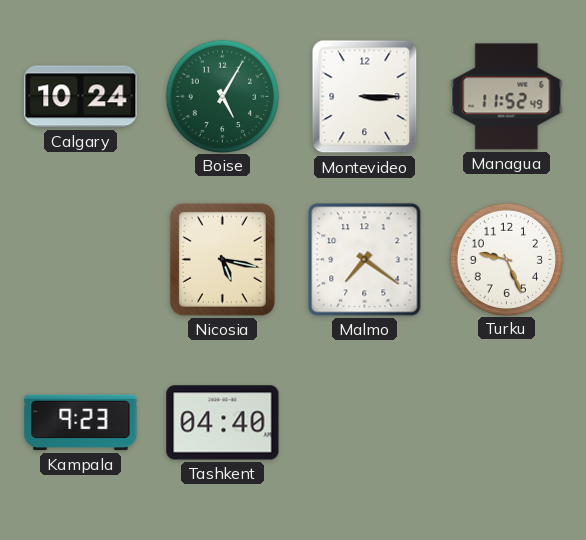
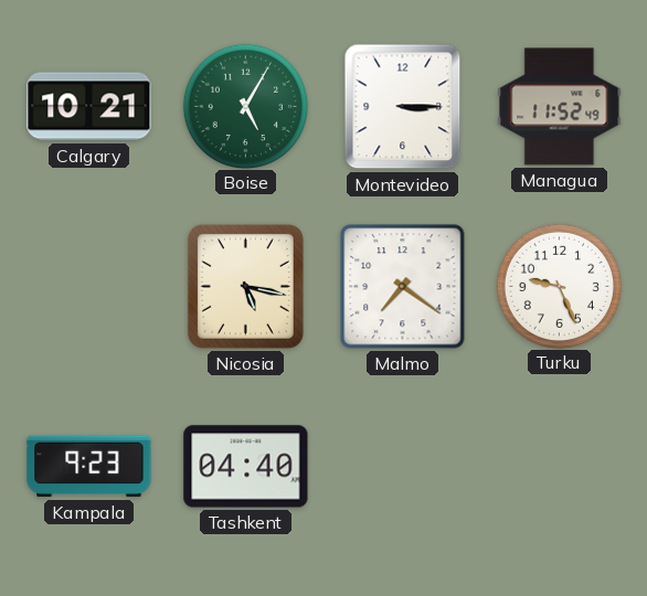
Calgary: 10:24 -> 10:21 (89, 107)
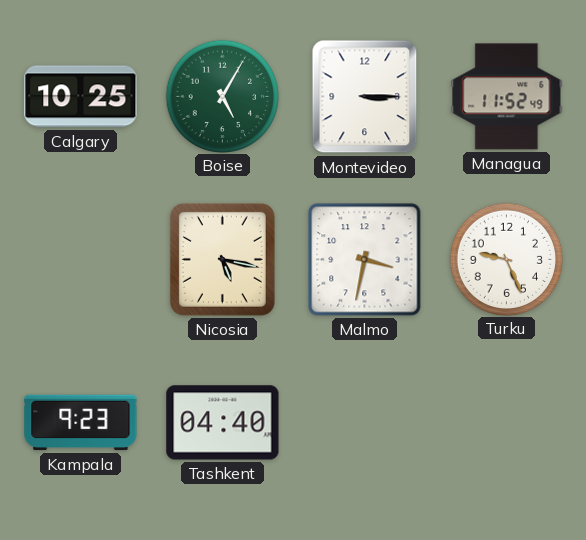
Calgary: 10:21 -> 10:25 (81, 97)
Malmo: 7:21 -> 3:32 (365, 260)
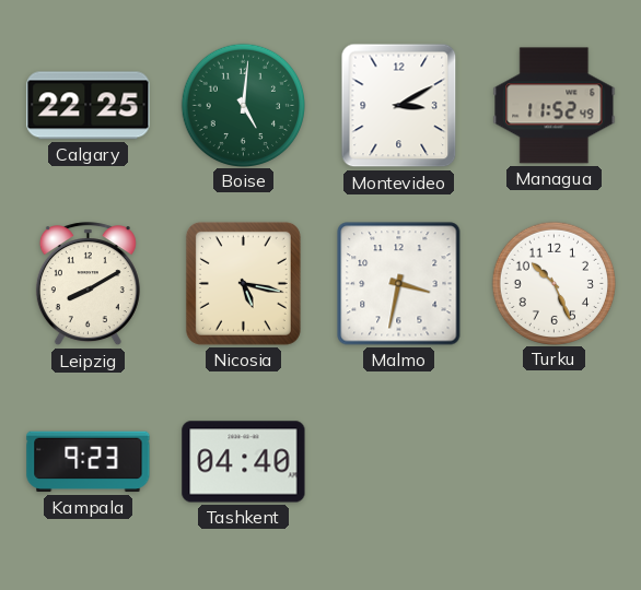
Calgary: 10:25 -> 22:25 (89, 106)
Boise: 5:05 -> 5:01 (243, 105)
Montevideo: 3:15 -> 3:10 (399, 106)
Leipzig: none -> 8:10 (88, 284)
Turku: 9:26 -> 10:26 (553, 283)
